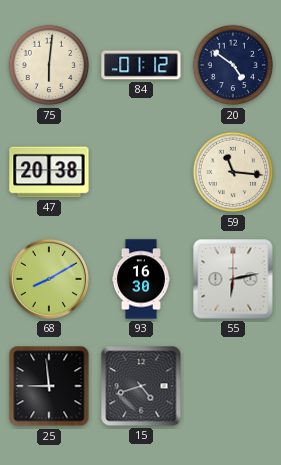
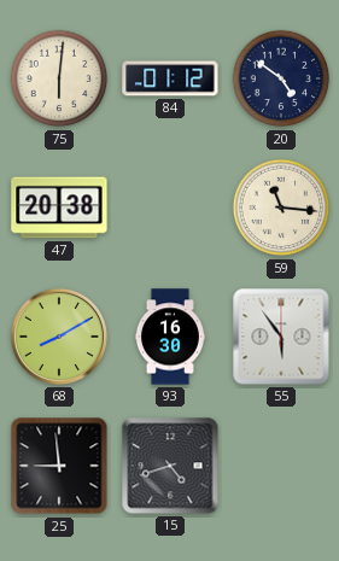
55: 6:13 -> 5:54 (281, 337)
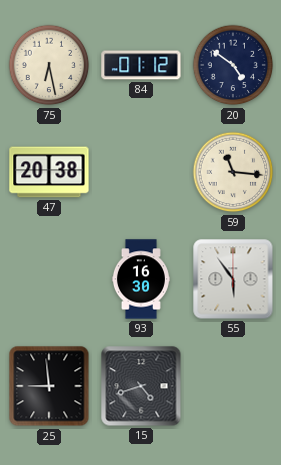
75: 6:01 -> 6:28 (49, 65)
68: 8:10 -> none (59, 337)
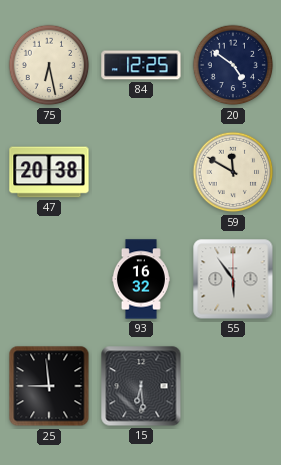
84: 01:12 -> 12:25 (141, 65)
59: 11:16 -> 11:50 (233, 172)
93: 16:30 -> 16:32 (141, 279)
15: 4:42 -> 6:29 (141, 386)
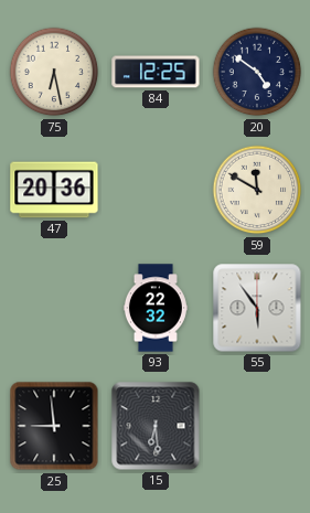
47: 20:38 -> 20:36 (54, 190)
93: 16:32 -> 22:32 (156, 308)
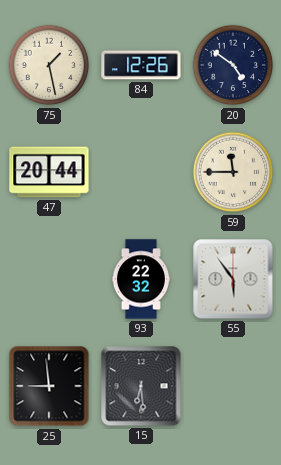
75: 6:28 -> 1:28 (49, 65)
84: 12:25 -> 12:26 (141, 65)
47: 20:36 -> 20:44 (49, 172)
59: 11:50 -> 11:45 (233, 172)
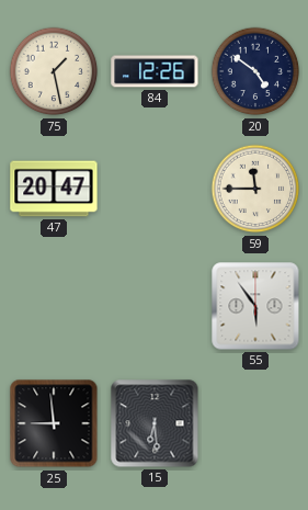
47: 20:44 -> 20:47 (54, 189)
93: 22:32 -> none (141, 279)
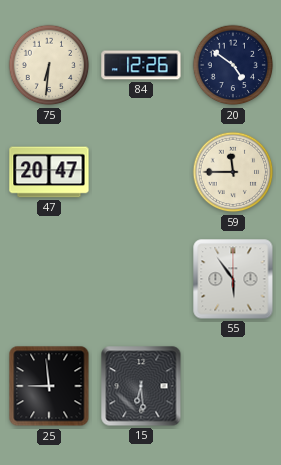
75: 1:28 -> 6:31 (49, 65)
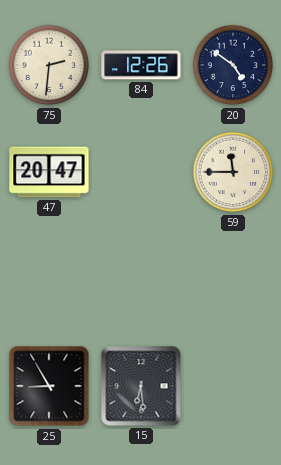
75: 6:31 -> 2:31 (49, 65)
55: 5:54 -> none (233, 279)
25: 8:59 -> 8:55 (49, 386)
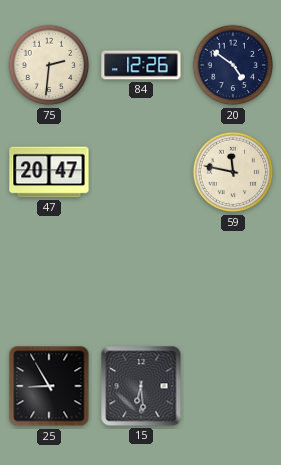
59: 11:45 -> 11:47 (233, 172)
